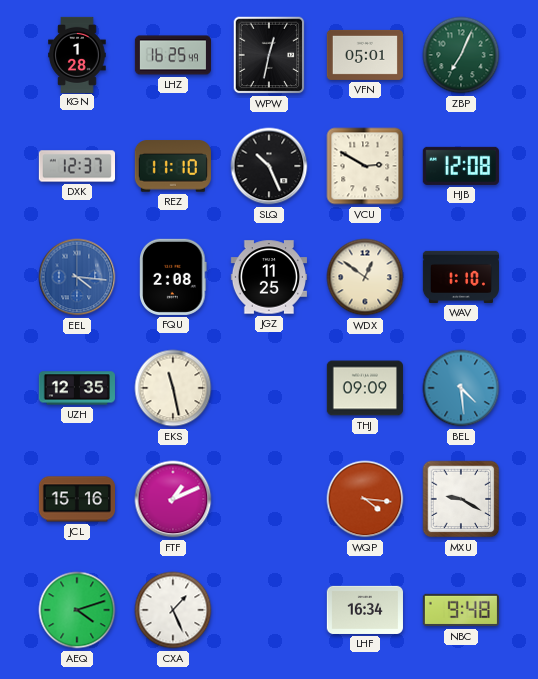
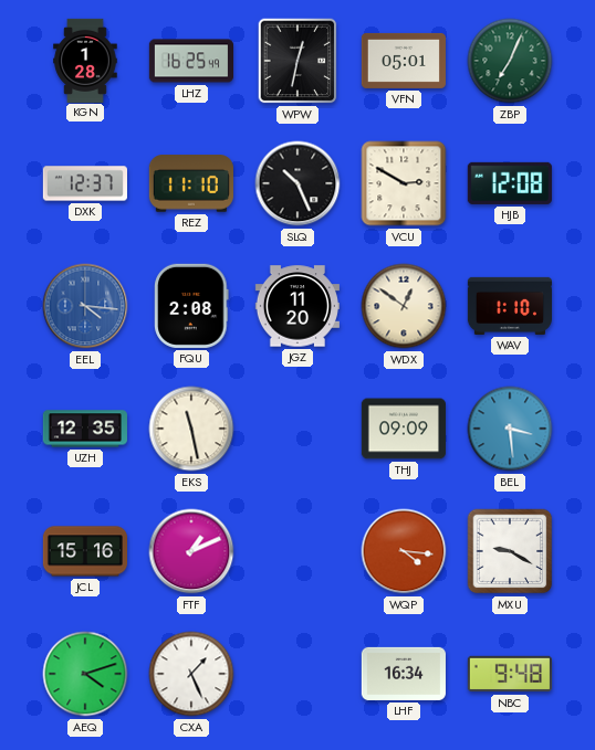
JGZ: 11:25 -> 11:20 (297, 306)
BEL: 4:29 -> 3:29 (510, 429)
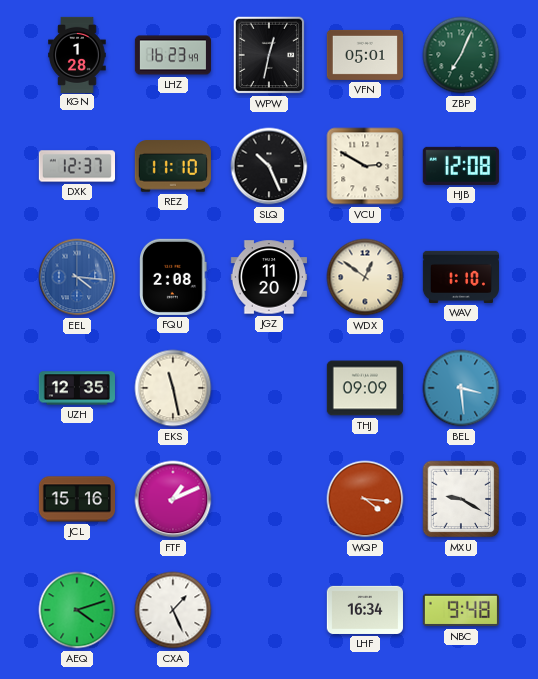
LHZ: 16:25 -> 16:23 (172, 55)
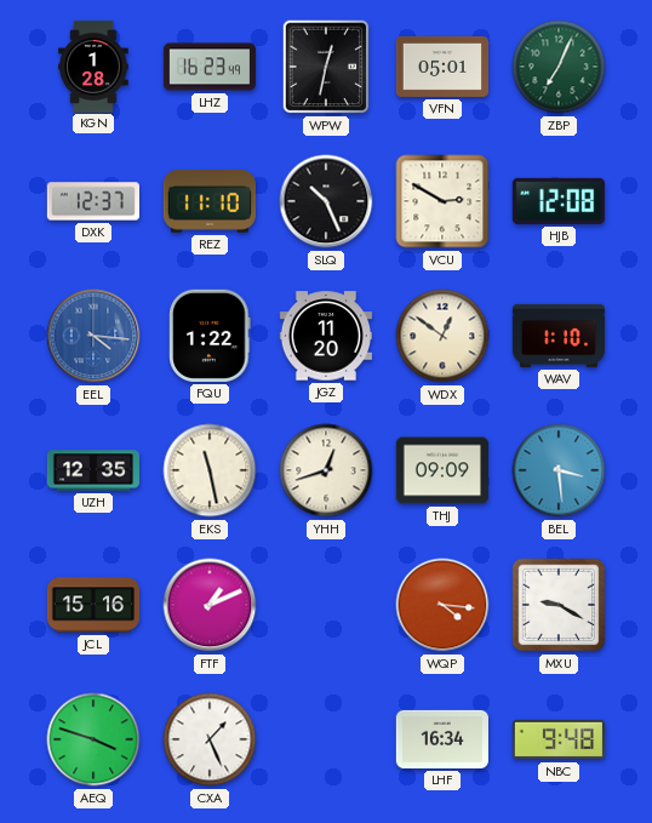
FQU: 2:08 -> 1:22 (210, 336)
YHH: none -> 12:42 (326, 470)
AEQ: 4:12 -> 3:48 (93, 739)
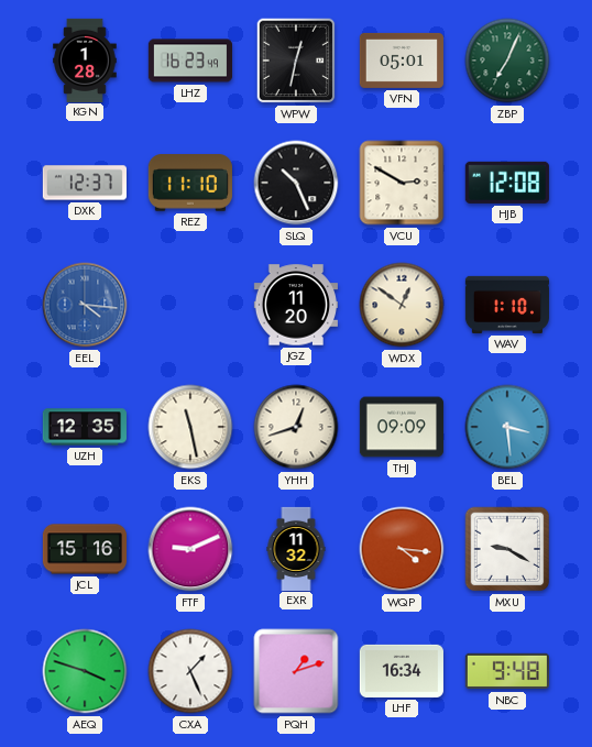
FQU: 1:22 -> none (210, 336)
FTF: 1:11 -> 9:11 (190, 549)
EXR: none -> 11:32 (296, 548)
PQH: none -> 1:12 (296, 671)
